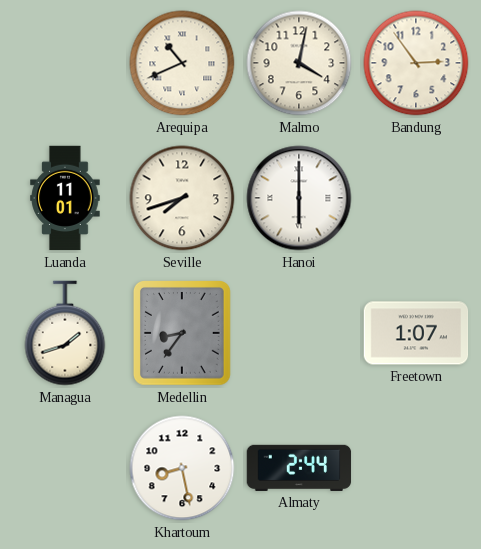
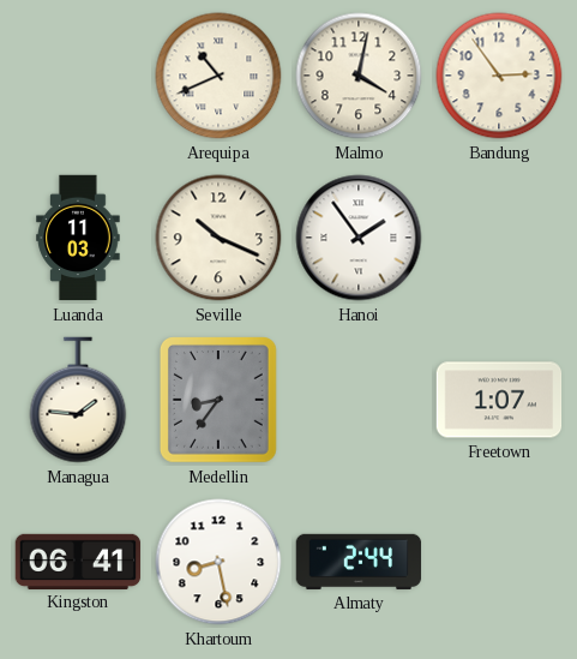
Luanda: 11:01 -> 11:03 (78, 238)
Seville: 7:42 -> 10:19 (218, 238)
Hanoi: 6:00 -> 1:54 (359, 238)
Managua: 1:42 -> 1:46 (78, 400)
Kingston: none -> 06:41 (78, 561)
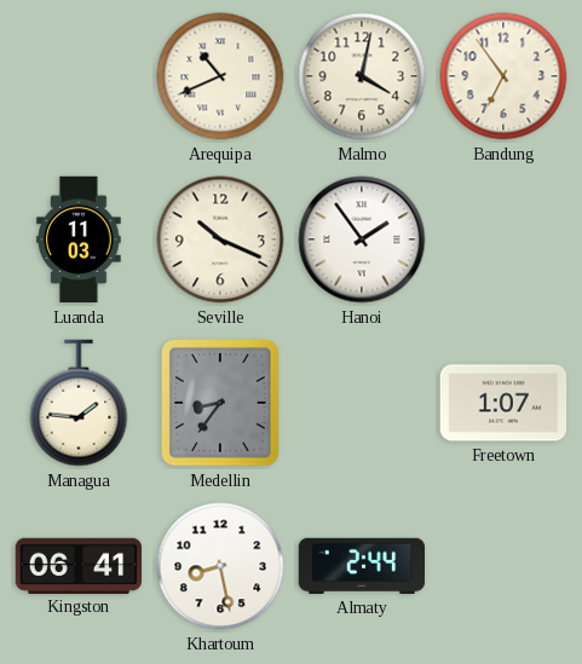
Bandung: 2:54 -> 6:54 (503, 76)
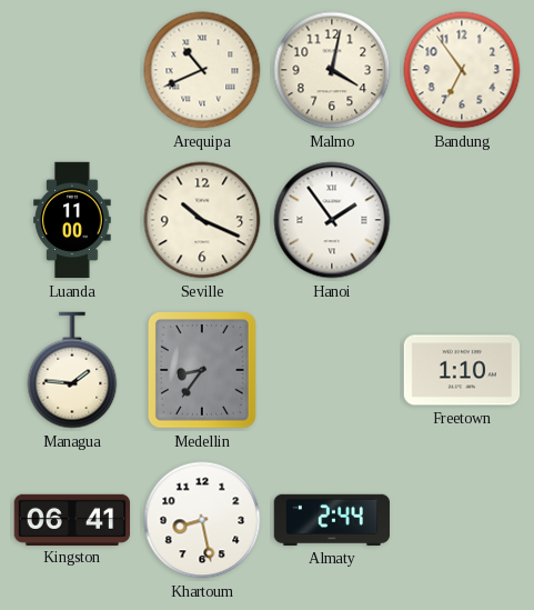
Luanda: 11:03 -> 11:00 (72, 220)
Freetown: 1:07 -> 1:10 (462, 370)
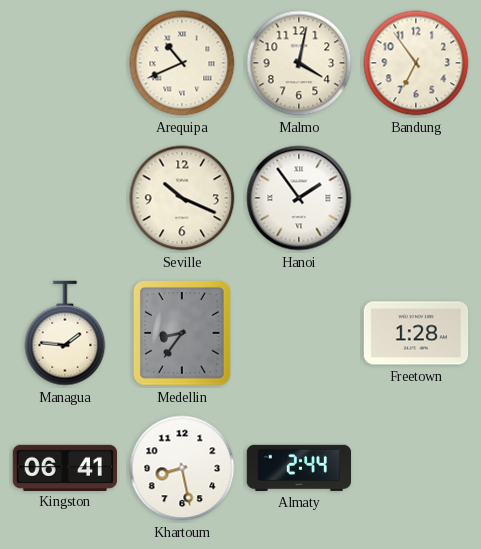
Luanda: 11:00 -> none (72, 220)
Freetown: 1:10 -> 1:28 (416, 333)
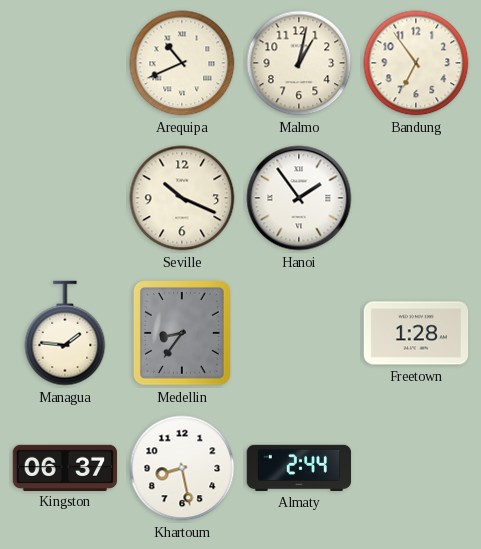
Malmo: 4:02 -> 1:02 (299, 63)
Kingston: 06:41 -> 06:37 (65, 467)
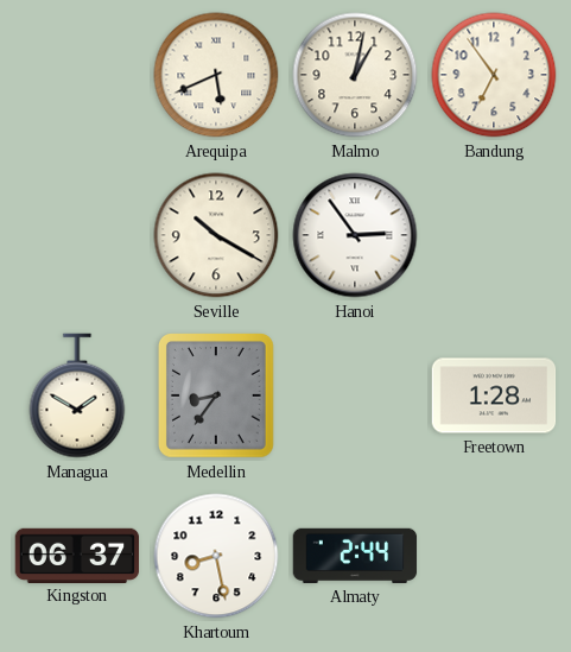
Arequipa: 10:41 -> 5:41 (216, 75)
Seville: 10:19 -> 10:20 (216, 235)
Hanoi: 1:54 -> 2:54 (355, 235)
Managua: 1:46 -> 1:50 (77, 395)
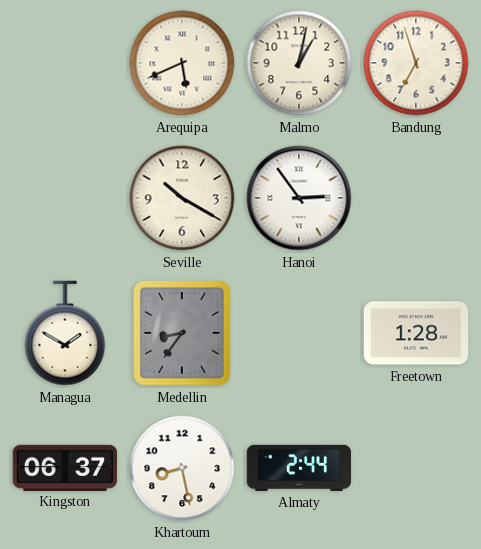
Bandung: 6:54 -> 6:57 (416, 63)
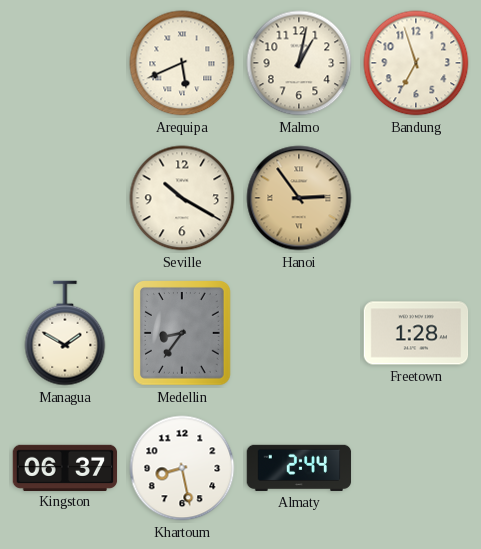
Hanoi dial: white -> champagne (299, 198)
